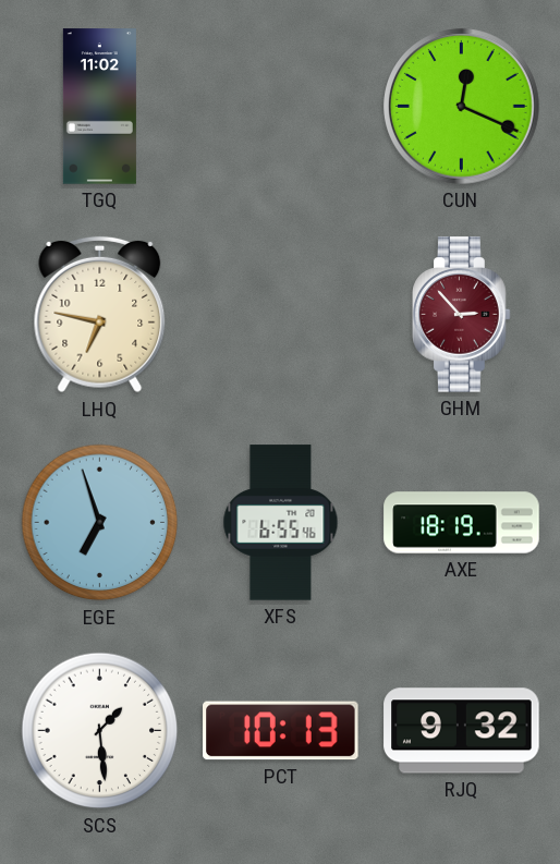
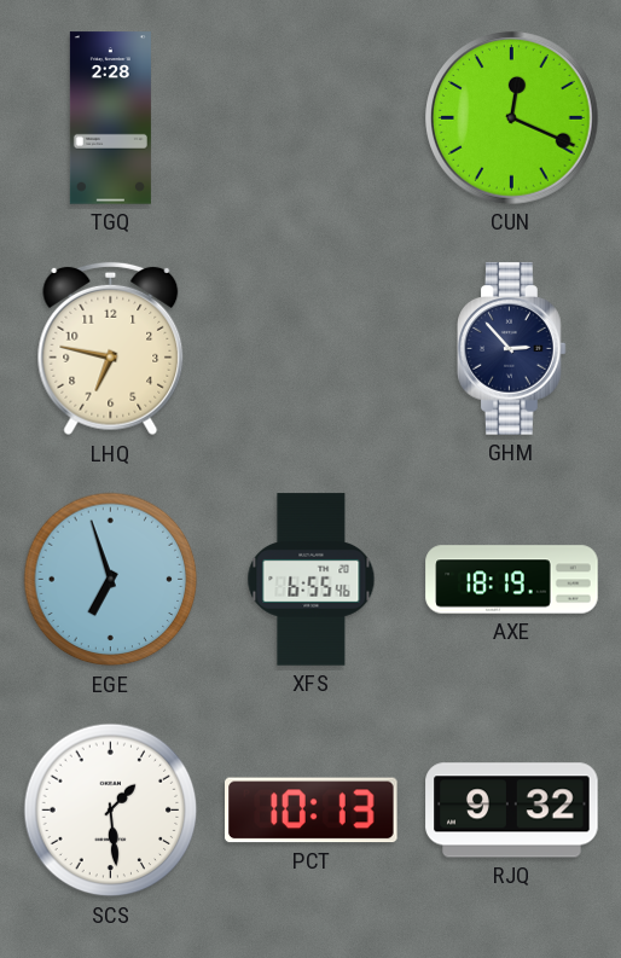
TGQ: 11:02 -> 2:28 (110, 118)
GHM dial: burgundy -> navy (512, 349)
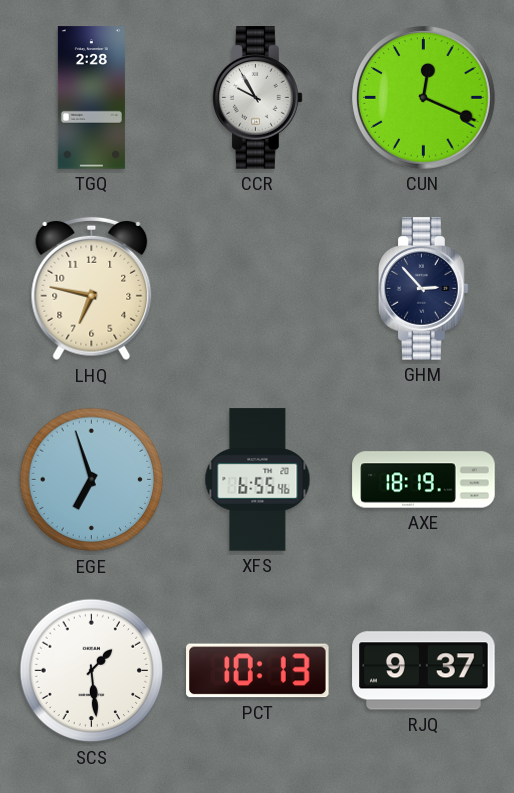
CCR: none -> 9:55 (258, 98)
RJQ: 9:32 -> 9:37 (424, 671)
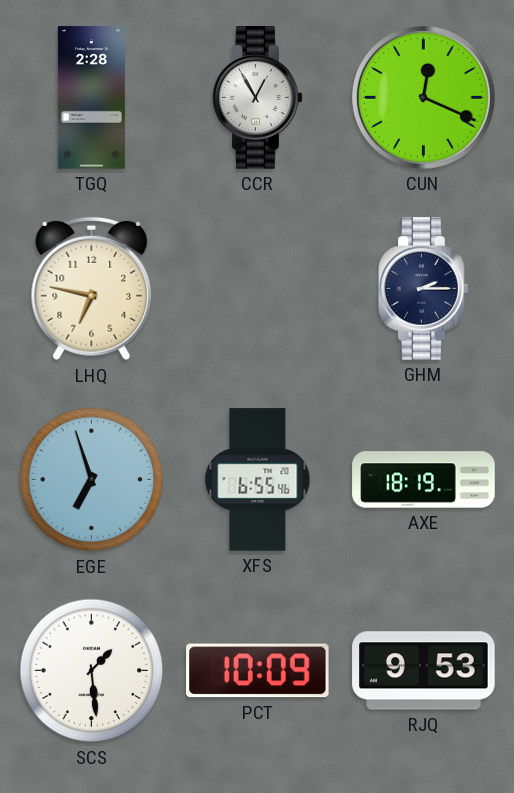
CCR: 9:55 -> 12:55 (258, 98)
GHM: 2:53 -> 2:15 (424, 289)
PCT: 10:13 -> 10:09 (258, 671)
RJQ: 9:37 -> 9:53 (424, 671)
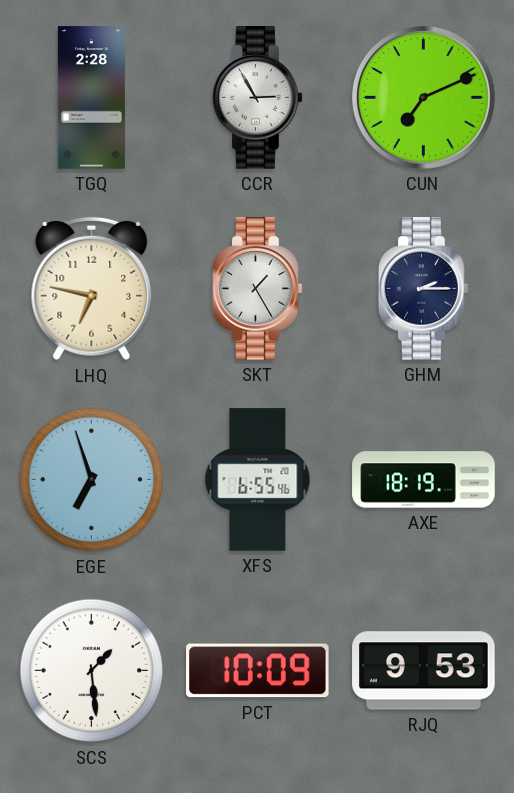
CCR: 12:55 -> 2:55 (258, 98)
CUN: 12:19 -> 7:11 (424, 98)
SKT: none -> 1:25 (258, 289)
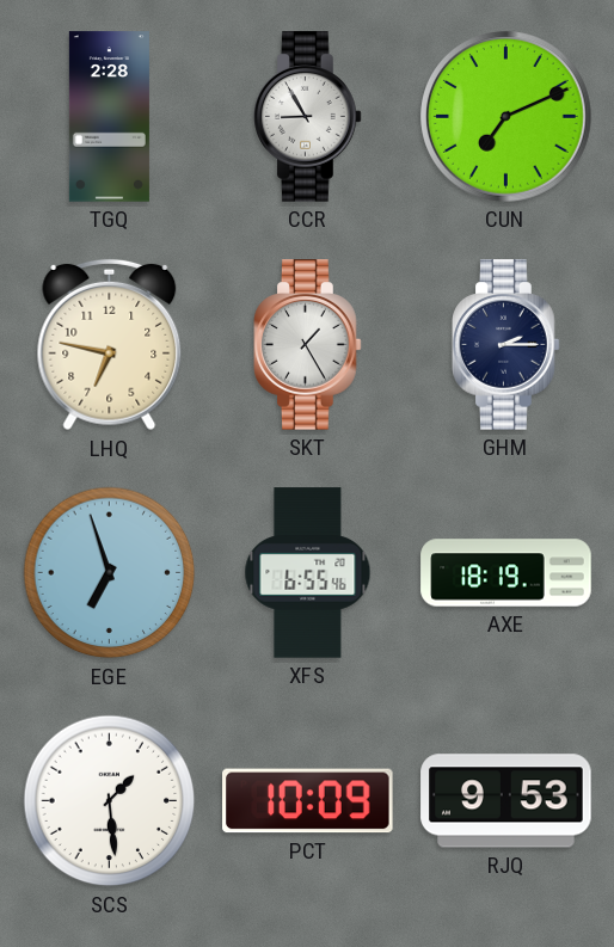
CCR: 2:55 -> 8:55 (308, 117)
